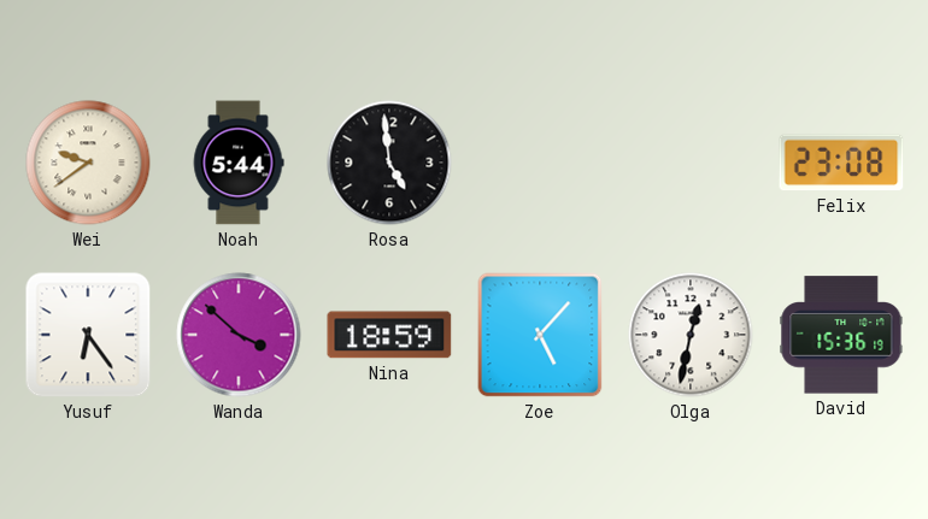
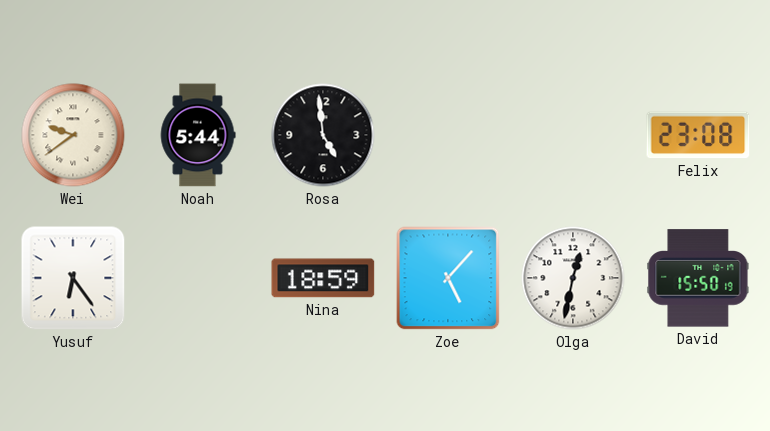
Wanda: 3:52 -> none (239, 335)
David: 15:36 -> 15:50 (698, 278)
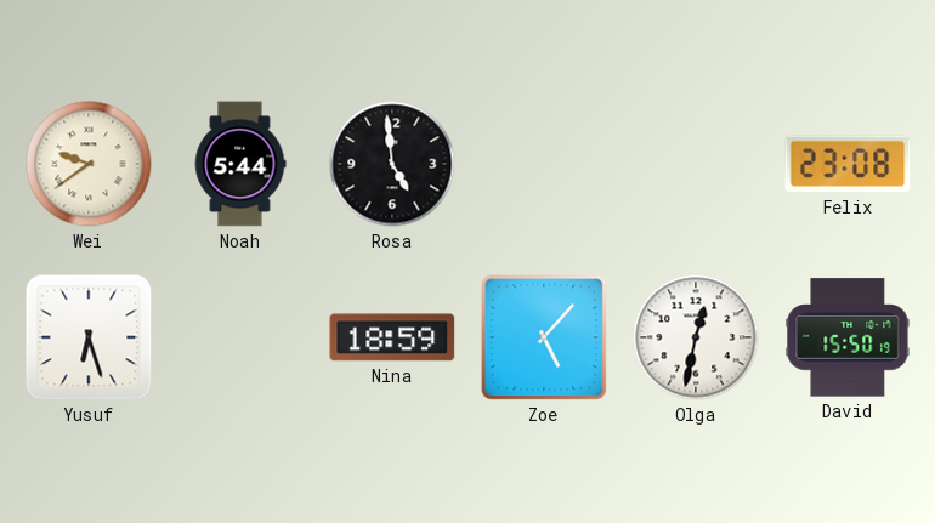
Yusuf: 6:24 -> 6:27 (89, 337)
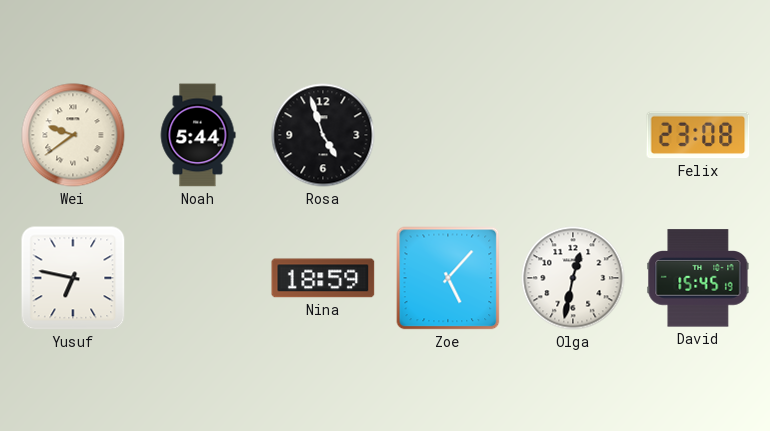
Rosa: 4:59 -> 4:57 (323, 135)
Yusuf: 6:27 -> 6:47 (73, 278)
David: 15:50 -> 15:45 (698, 278)
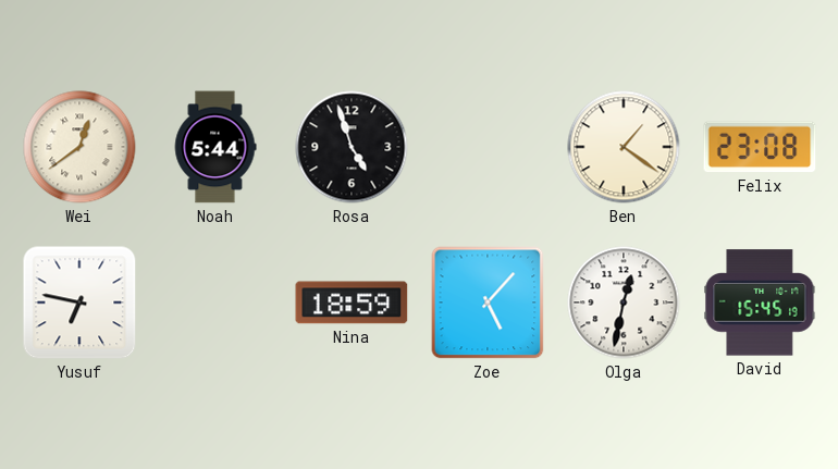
Wei: 9:39 -> 12:39 (79, 147)
Ben: none -> 1:21 (624, 147)
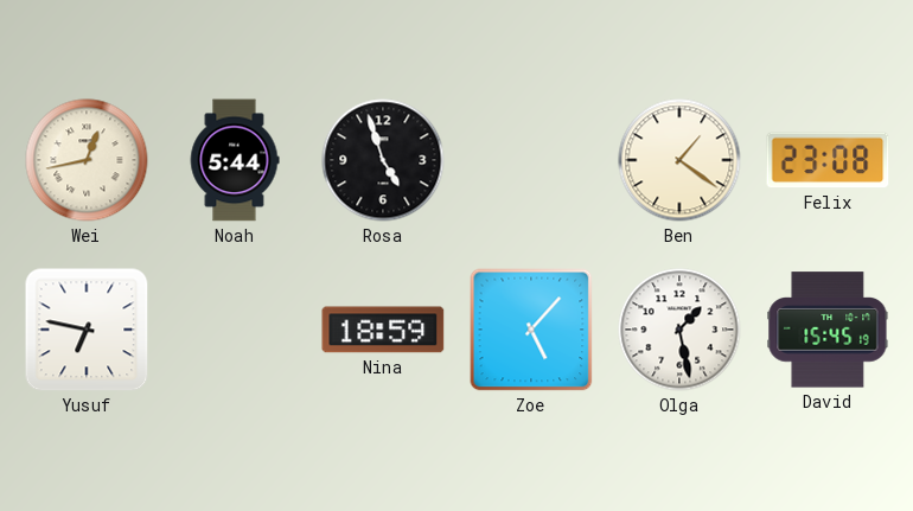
Wei: 12:39 -> 12:43 (87, 160)
Olga: 12:32 -> 1:28 (679, 330)
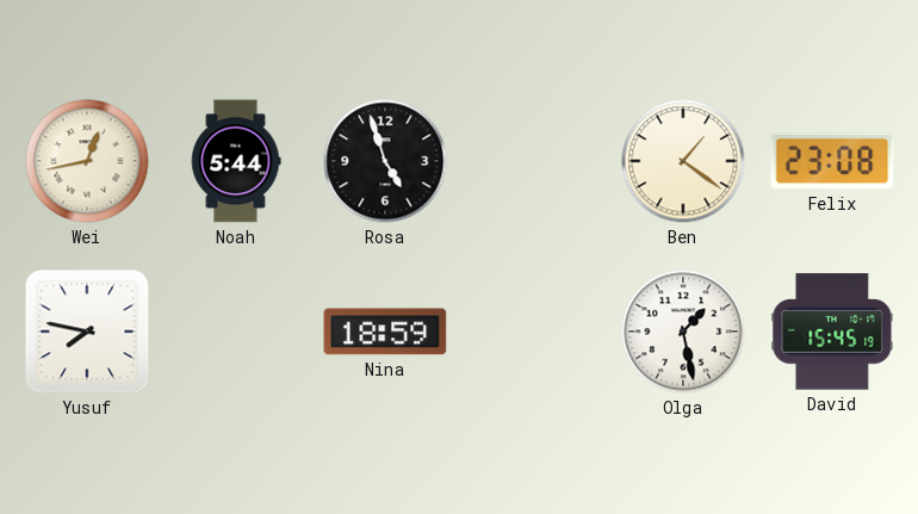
Yusuf: 6:47 -> 7:47 (87, 332)
Zoe: 5:07 -> none (531, 330)
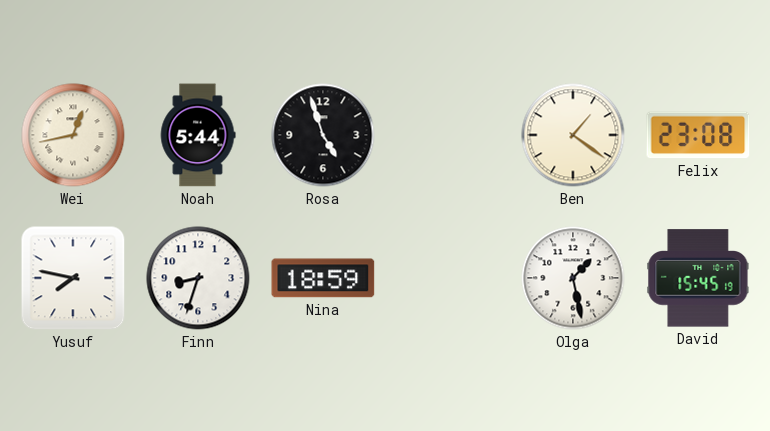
Finn: none -> 8:33 (198, 278)
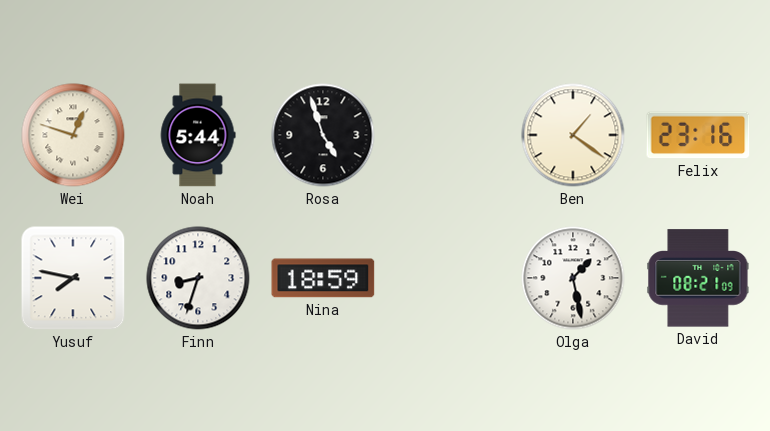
Wei: 12:43 -> 12:48 (73, 135)
Felix: 23:08 -> 23:16 (698, 135)
David: 15:45 -> 08:21 (698, 278)
